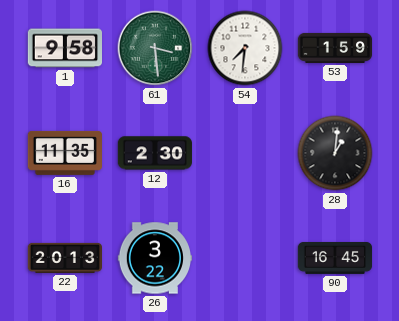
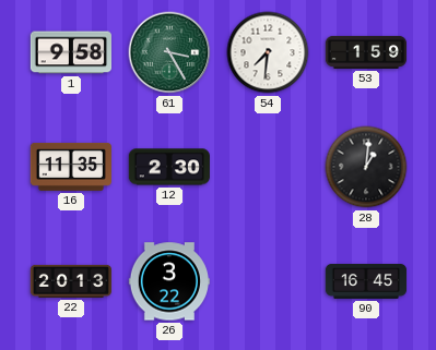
61: 3:29 -> 3:25 (169, 52)
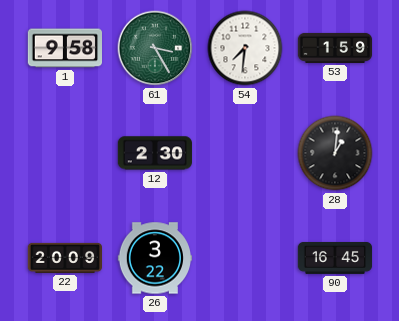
16: 11:35 -> none (70, 167)
22: 20:13 -> 20:09 (64, 258)
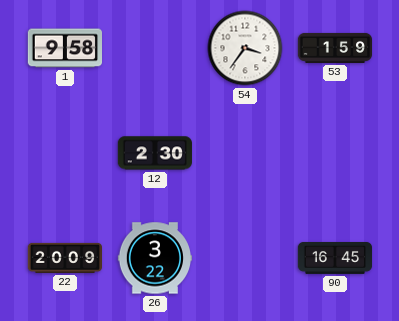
61: 3:25 -> none (155, 48)
54: 7:31 -> 3:36 (245, 48)
28: 1:01 -> none (335, 153)
